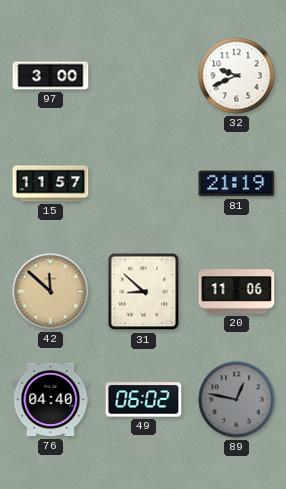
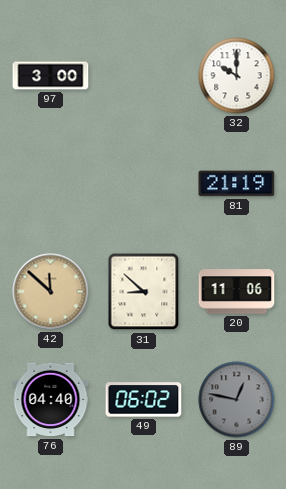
32: 9:41 -> 10:00 (237, 76)
15: 11:57 -> none (51, 184)
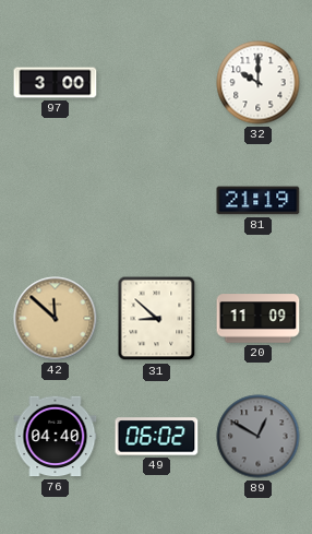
20: 11:06 -> 11:09 (259, 319)
89: 12:47 -> 12:50 (259, 437)
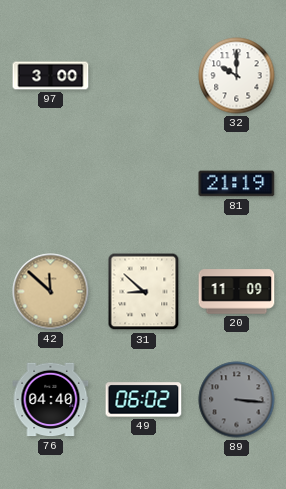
89: 12:50 -> 3:16 (237, 400)
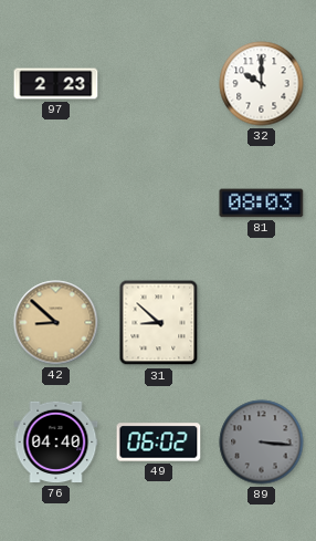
97: 3:00 -> 2:23 (56, 84)
81: 21:19 -> 08:03 (262, 204)
42: 11:52 -> 8:52 (56, 323)
20: 11:09 -> none (237, 292)
